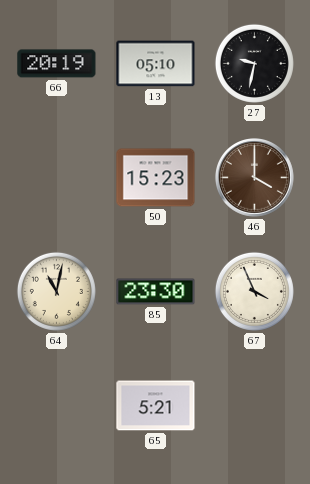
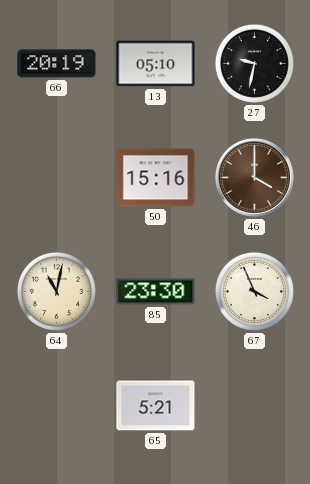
50: 15:23 -> 15:16 (156, 178)
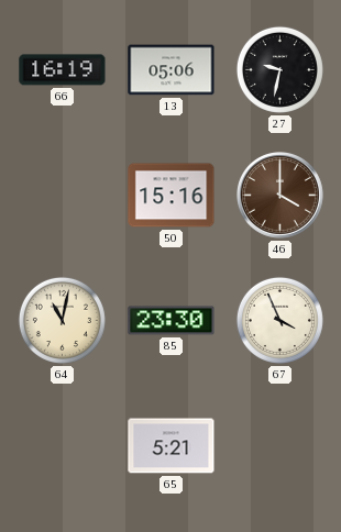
66: 20:19 -> 16:19 (63, 70)
13: 05:10 -> 05:06 (172, 70)
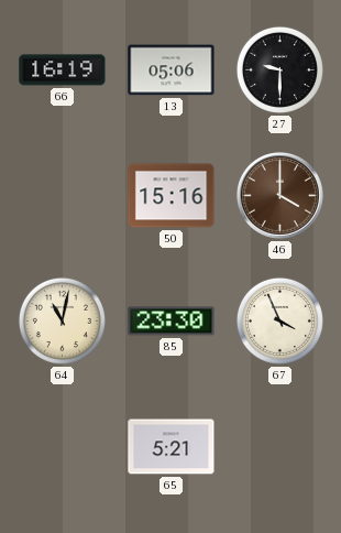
27: 9:32 -> 9:30 (279, 69)
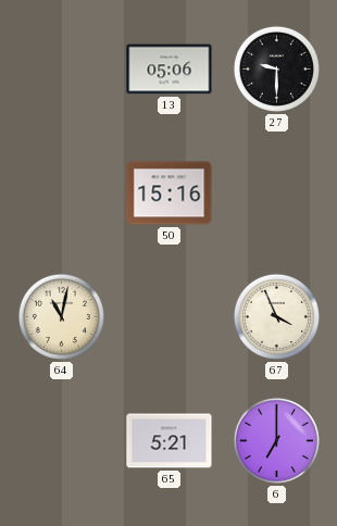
66: 16:19 -> none (63, 70)
46: 4:00 -> none (280, 196)
85: 23:30 -> none (172, 322)
6: none -> 7:00 (276, 440)
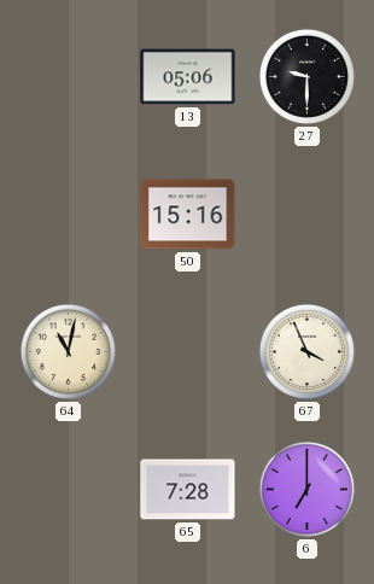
65: 5:21 -> 7:28 (188, 490)
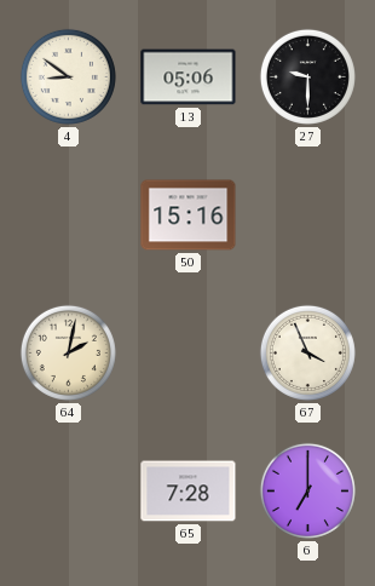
4: none -> 8:51 (68, 76)
64: 11:02 -> 2:02 (68, 352)
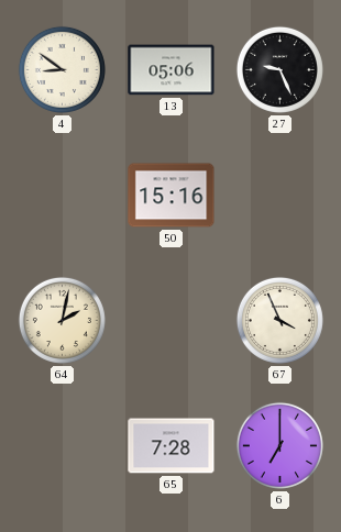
27: 9:30 -> 9:26 (279, 69)
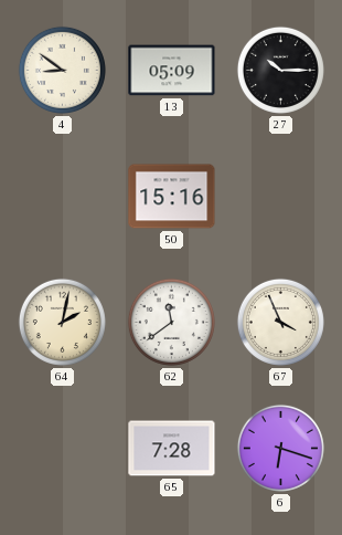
13: 05:06 -> 05:09 (172, 71)
27: 9:26 -> 10:15 (280, 70)
62: none -> 11:39 (171, 322)
6: 7:00 -> 6:18 (280, 448)
